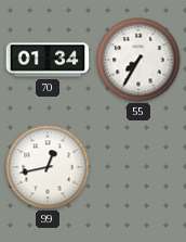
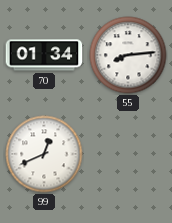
55: 7:35 -> 8:14 (128, 55)
99: 12:43 -> 12:41 (44, 154)
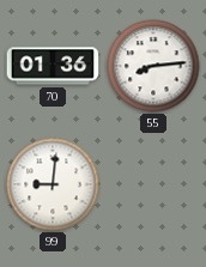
70: 01:34 -> 01:36 (53, 66)
99: 12:41 -> 9:01 (53, 184)
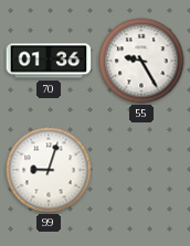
55: 8:14 -> 9:25 (141, 61)
99: 9:01 -> 9:03 (49, 170)
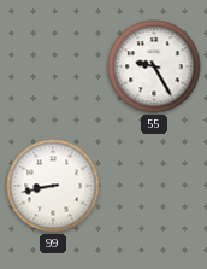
70: 01:36 -> none (49, 61)
99: 9:03 -> 8:43 (53, 186)
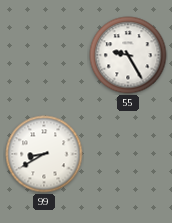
99: 8:43 -> 8:40 (44, 154)
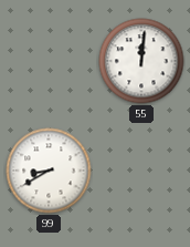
55: 9:25 -> 12:01 (141, 61)
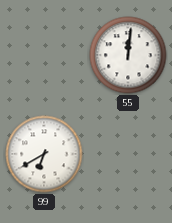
99: 8:40 -> 6:40 (44, 154)
